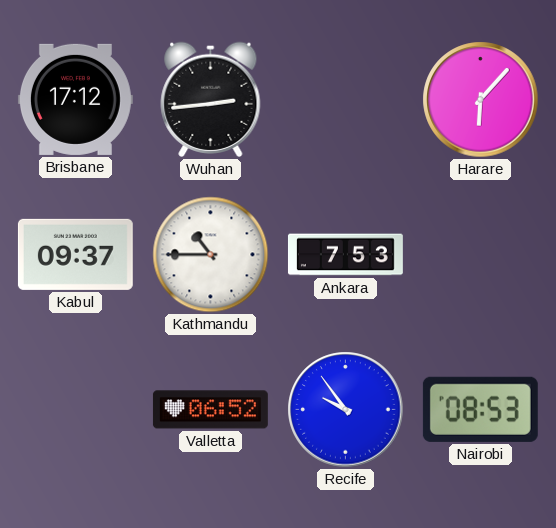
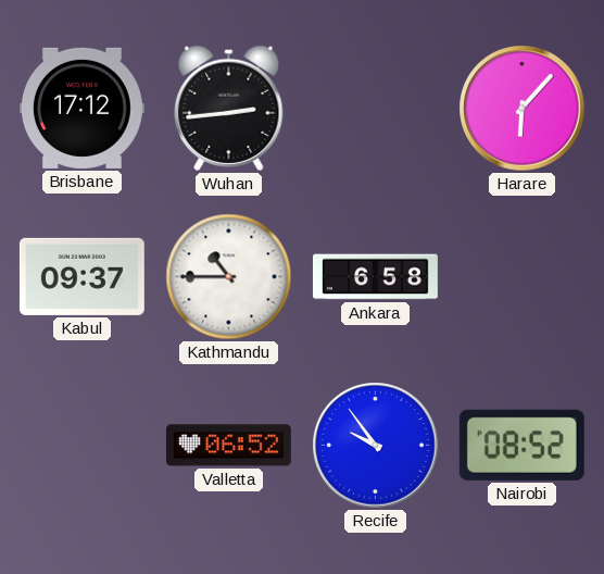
Ankara: 7:53 -> 6:58 (375, 277)
Nairobi: 08:53 -> 08:52 (521, 445)
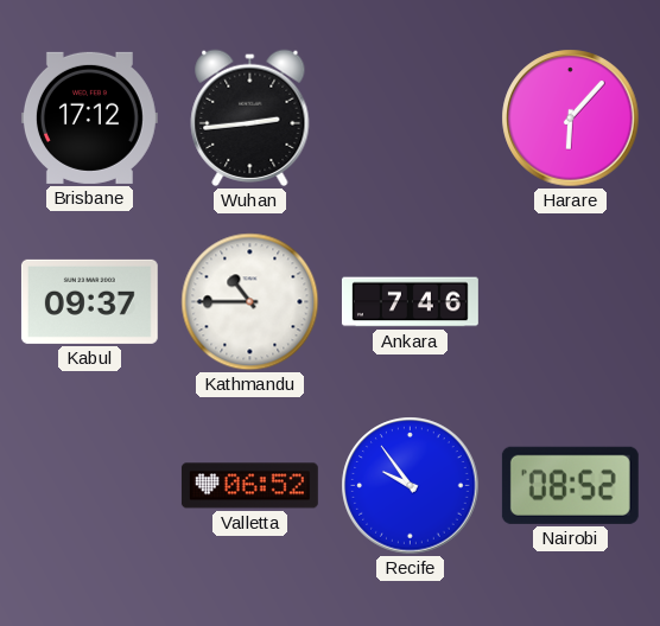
Ankara: 6:58 -> 7:46 (410, 302)
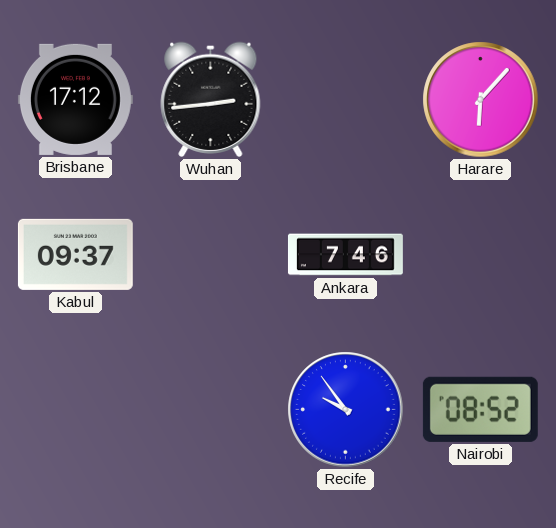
Kathmandu: 10:45 -> none (250, 302)
Valletta: 06:52 -> none (249, 486)
